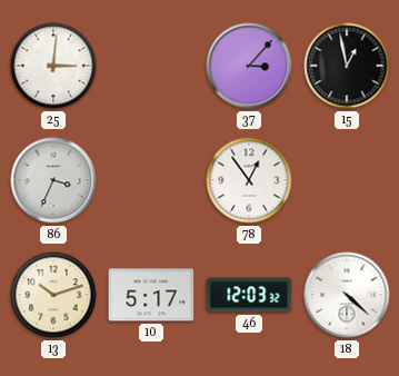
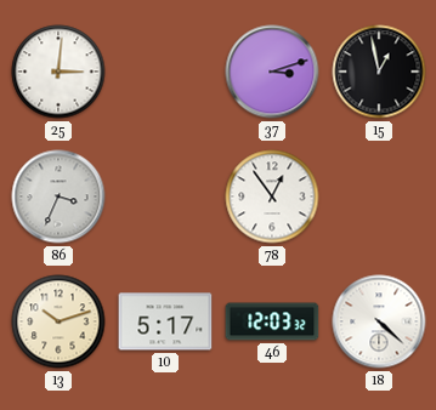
37: 3:07 -> 3:12 (272, 72)
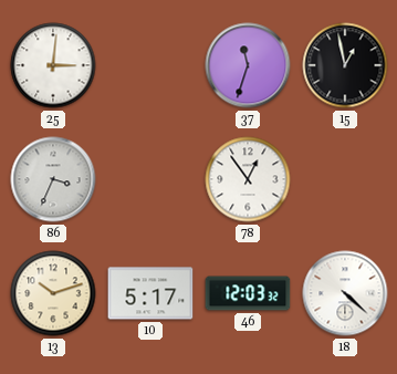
37: 3:12 -> 11:33 (248, 65)
